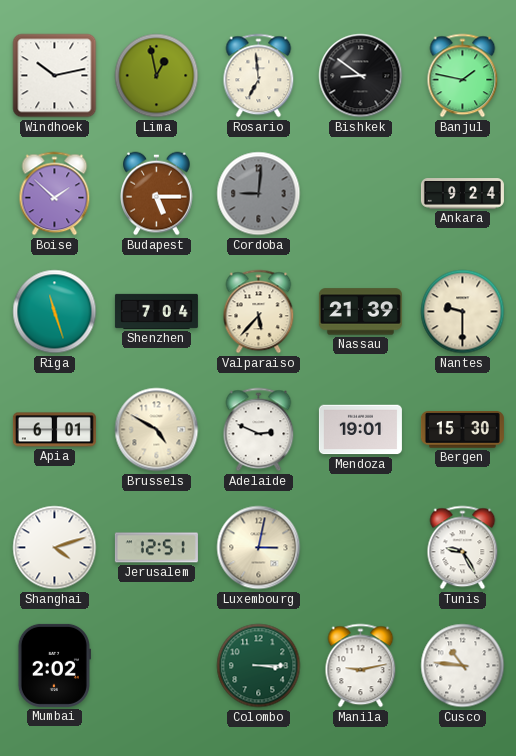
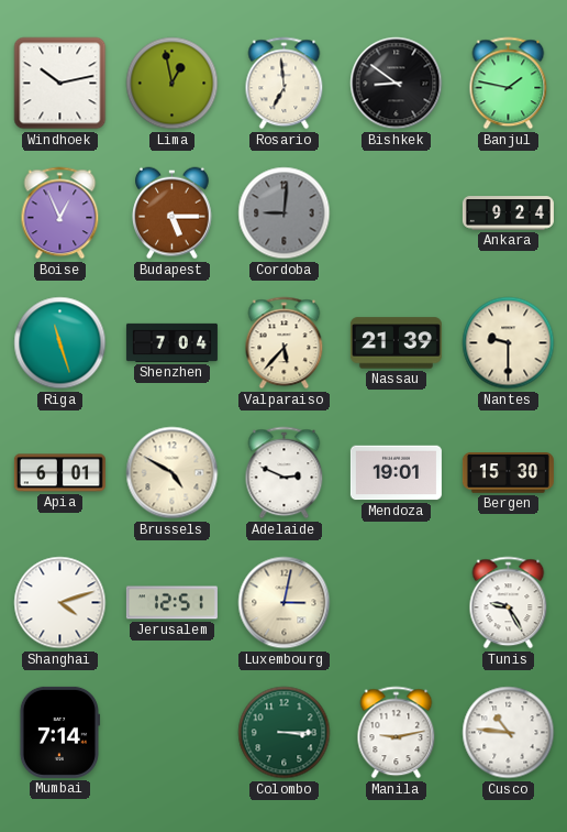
Boise: 1:52 -> 12:56 (60, 214)
Mumbai: 2:02 -> 7:14 (59, 732)
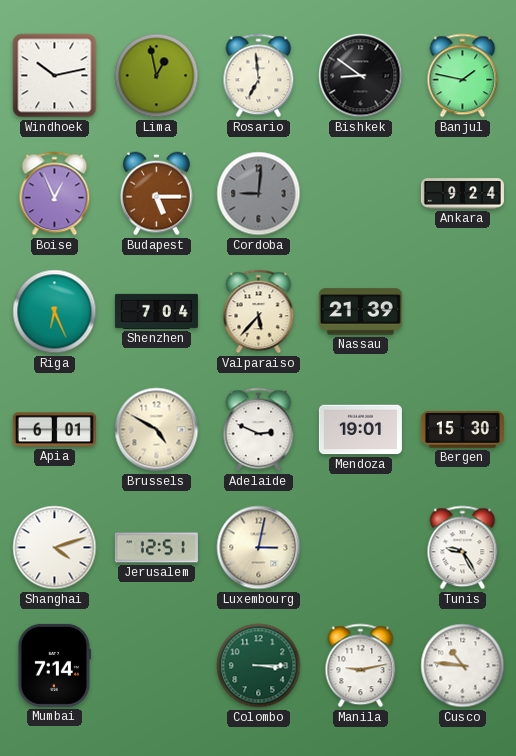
Riga: 11:27 -> 6:26 (55, 312)
Nantes: 9:30 -> none (509, 343)
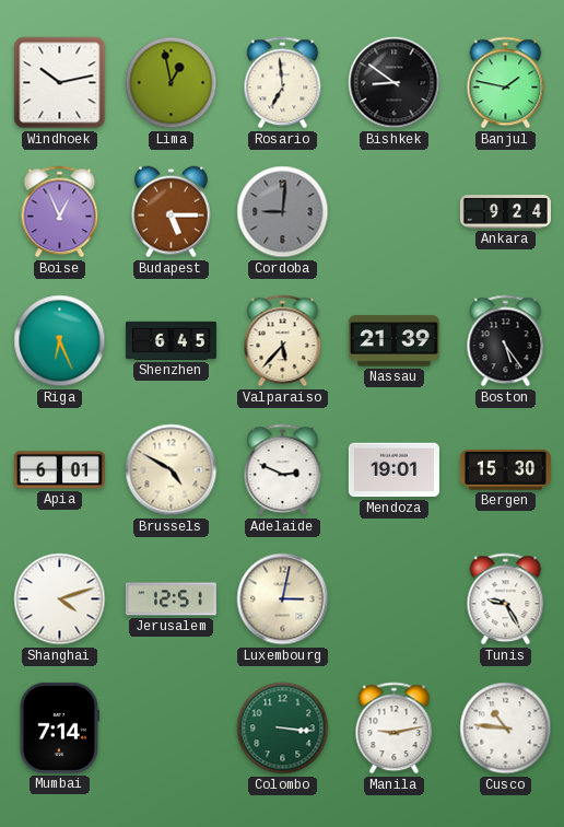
Shenzhen: 7:04 -> 6:45 (171, 340)
Boston: none -> 5:24 (506, 341)
Colombo: 3:15 -> 3:16 (283, 729)
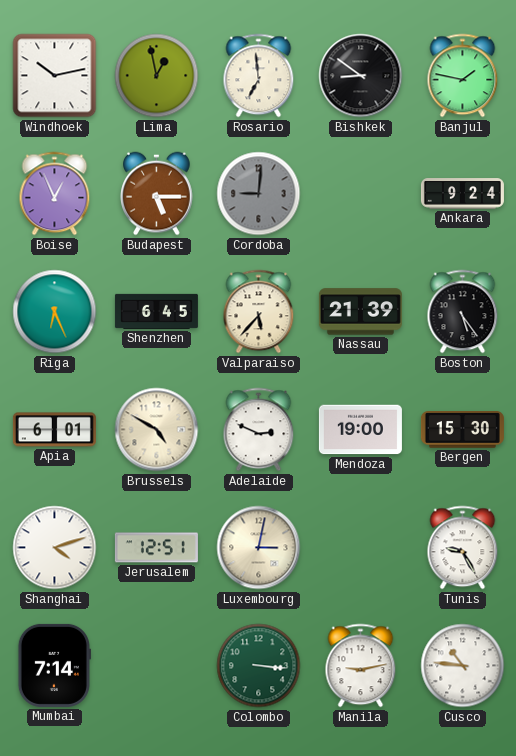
Mendoza: 19:01 -> 19:00 (360, 430)
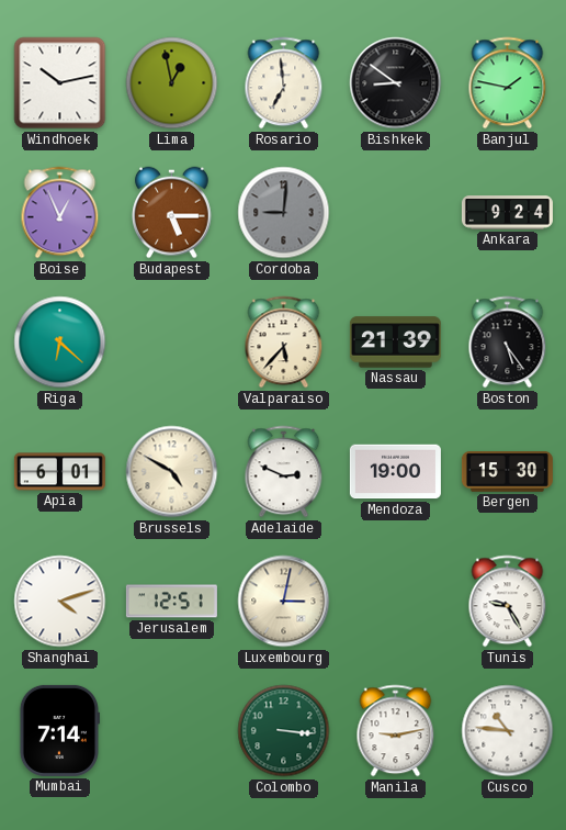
Riga: 6:26 -> 6:22 (60, 343)
Shenzhen: 6:45 -> none (156, 311)
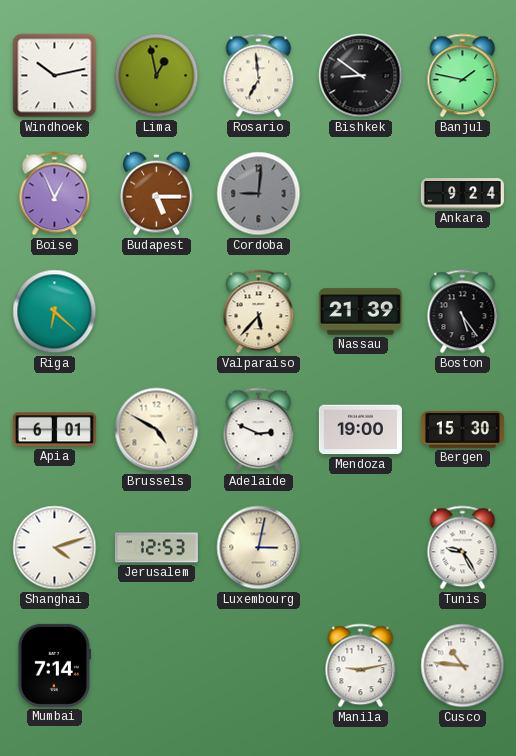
Jerusalem: 12:51 -> 12:53 (156, 548)
Colombo: 3:16 -> none (284, 731)
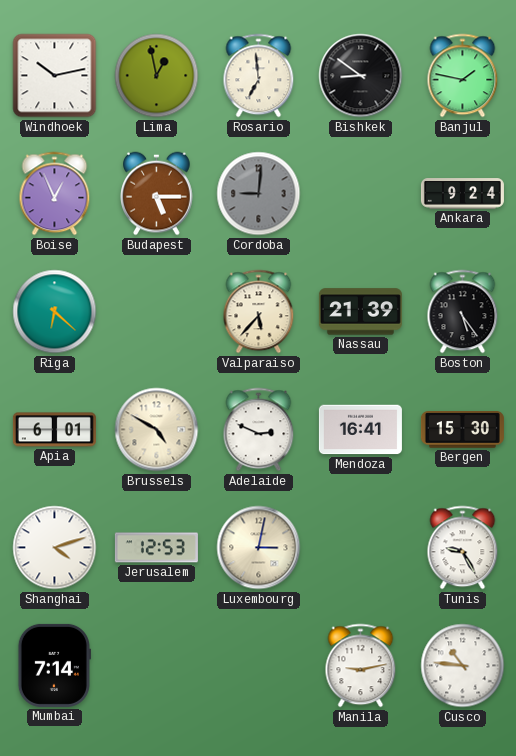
Mendoza: 19:00 -> 16:41 (360, 430)
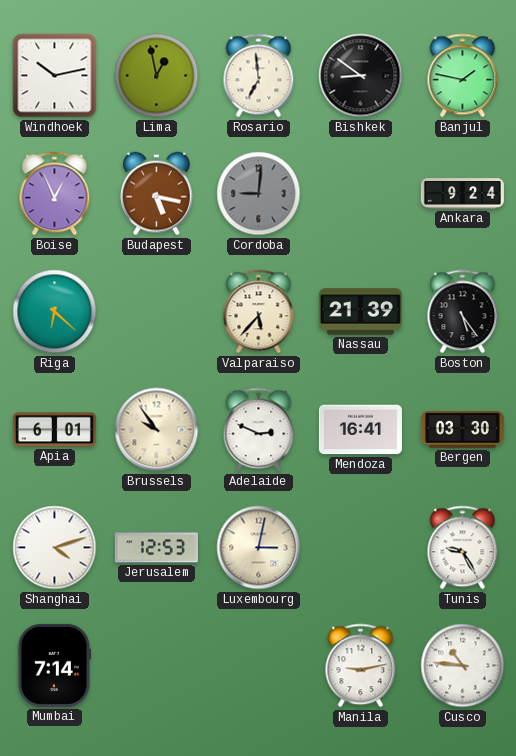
Budapest: 5:15 -> 5:17 (157, 194)
Brussels: 4:50 -> 9:54 (157, 430)
Bergen: 15:30 -> 03:30 (462, 430)
